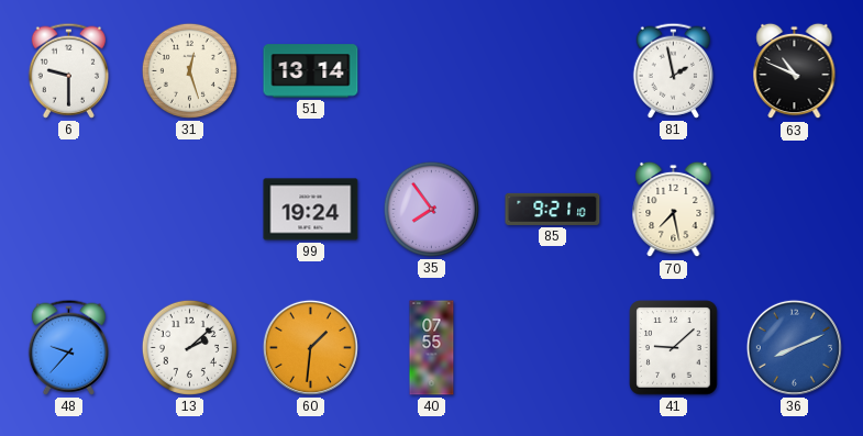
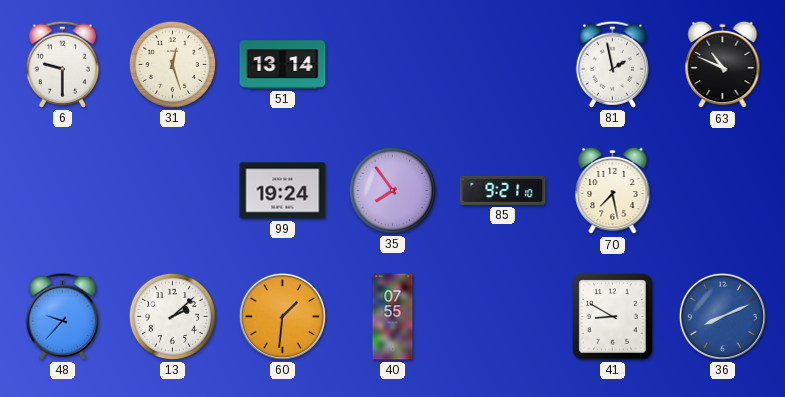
41: 9:08 -> 8:50 (613, 317)
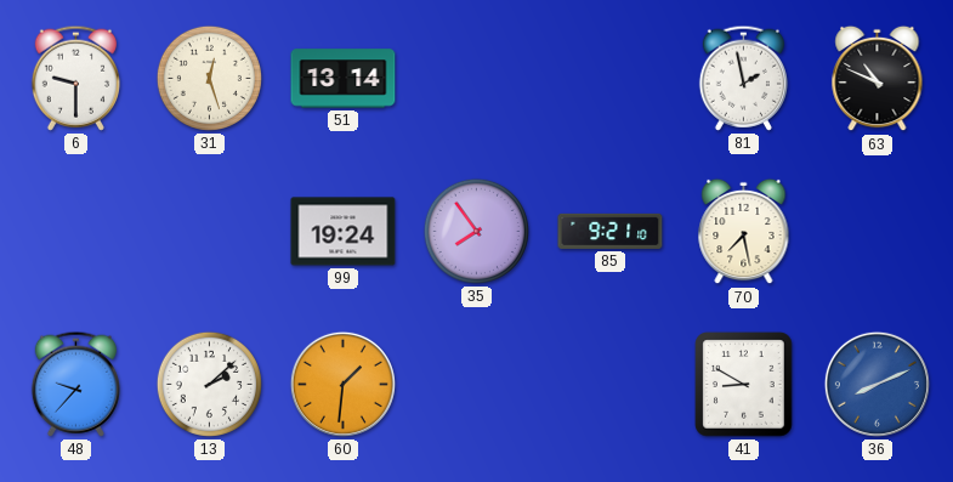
40: 07:55 -> none (393, 317)
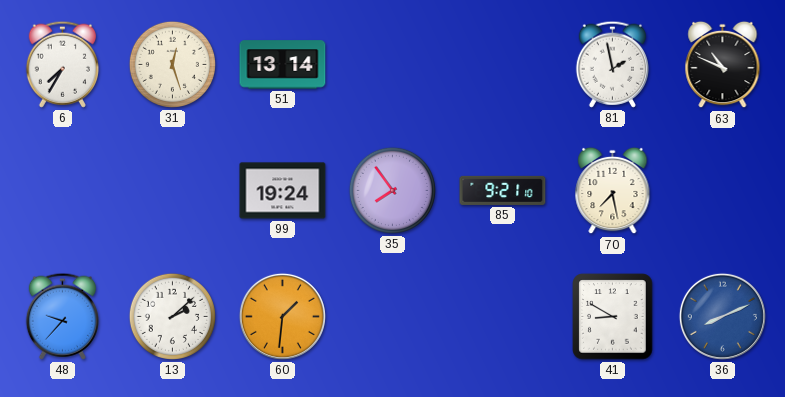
6: 9:30 -> 7:35 (62, 64)
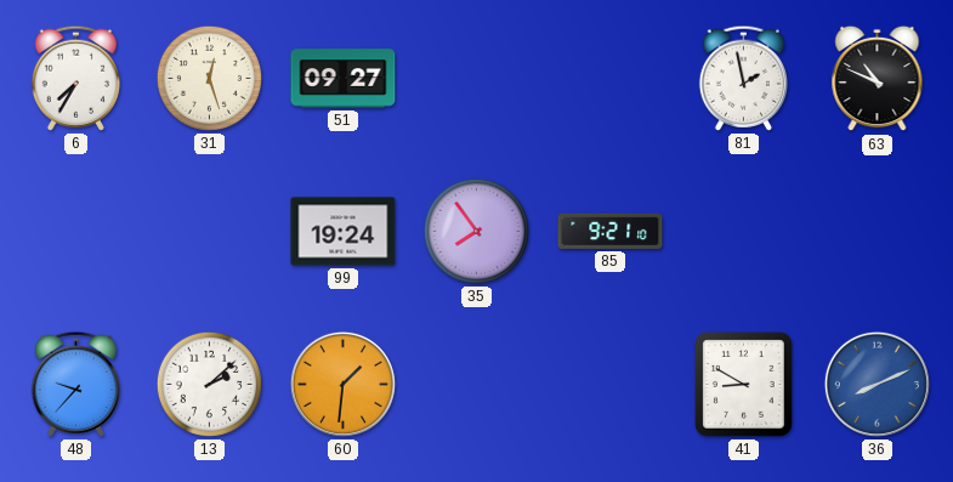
51: 13:14 -> 09:27 (344, 79)
70: 7:28 -> none (613, 191)
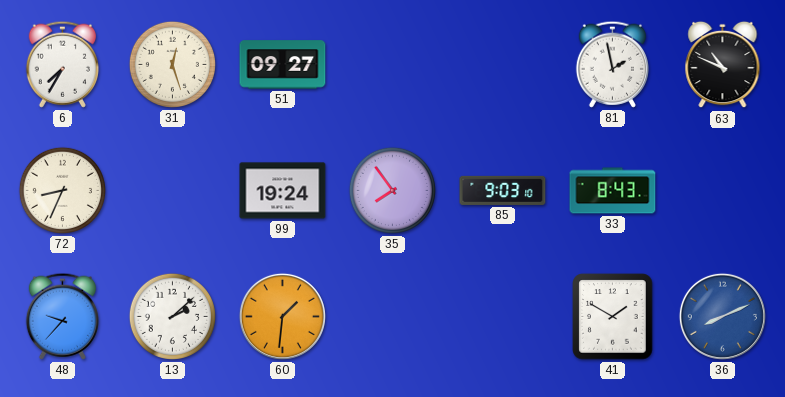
72: none -> 8:34 (62, 190)
85: 9:21 -> 9:03 (503, 190)
33: none -> 8:43 (613, 191)
41: 8:50 -> 1:50 (613, 317)
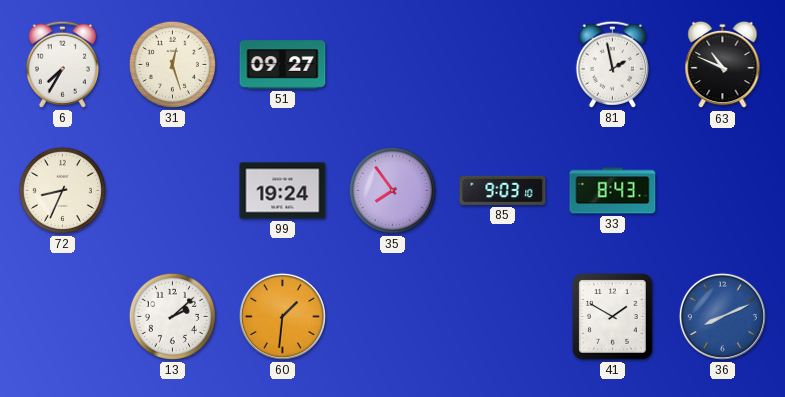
48: 9:37 -> none (62, 316)
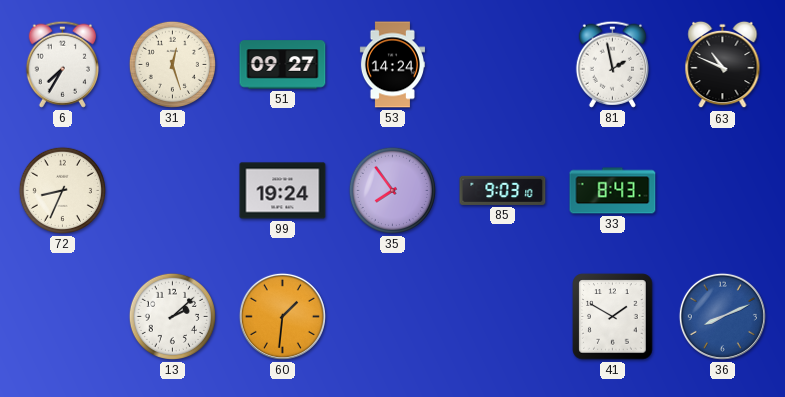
53: none -> 14:24 (392, 65)
